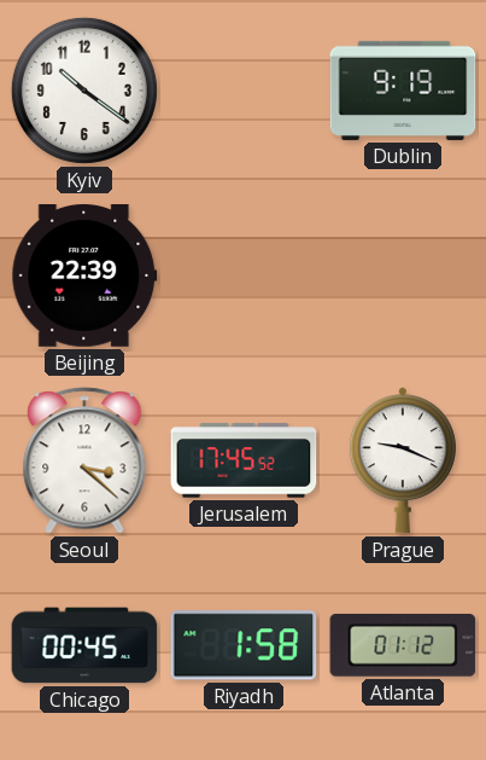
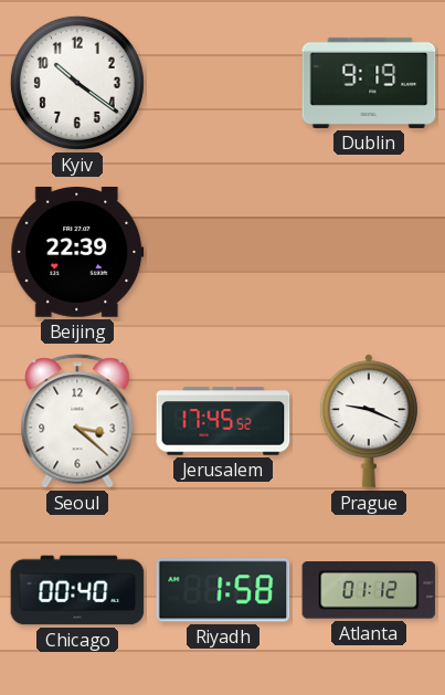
Chicago: 00:45 -> 00:40 (77, 590)
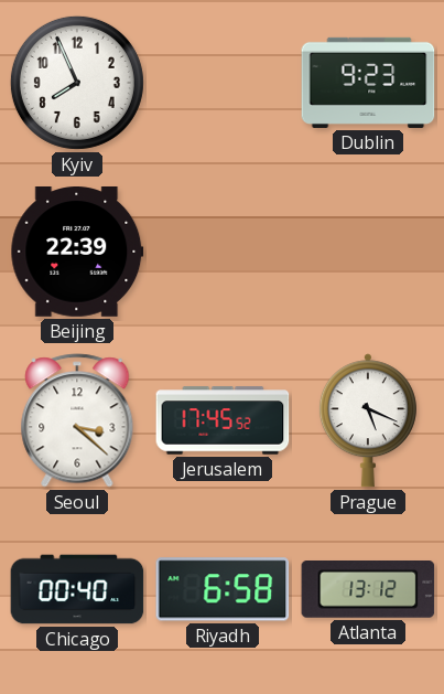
Kyiv: 10:21 -> 7:56 (77, 83)
Dublin: 9:19 -> 9:23 (368, 83)
Prague: 9:19 -> 5:19 (368, 420)
Riyadh: 1:58 -> 6:58 (223, 589)
Atlanta: 01:12 -> 13:12 (368, 590)
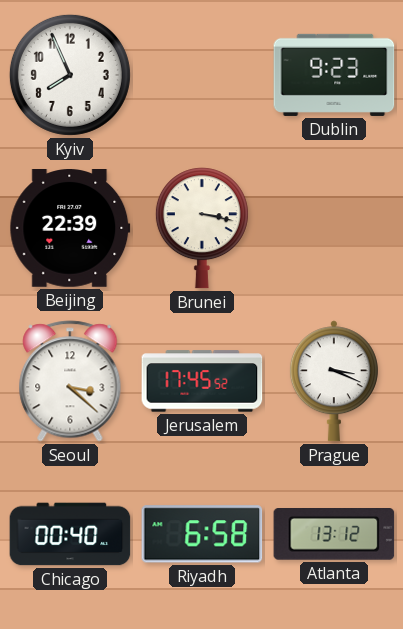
Brunei: none -> 3:17 (202, 228)
Prague: 5:19 -> 3:19 (334, 381)
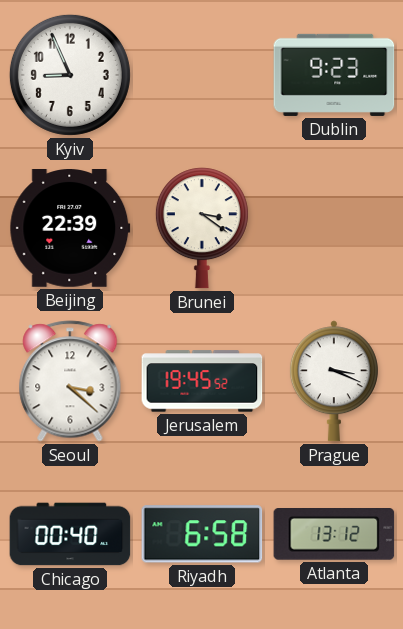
Kyiv: 7:56 -> 8:56 (70, 75)
Brunei: 3:17 -> 3:21 (202, 228)
Jerusalem: 17:45 -> 19:45 (202, 381)
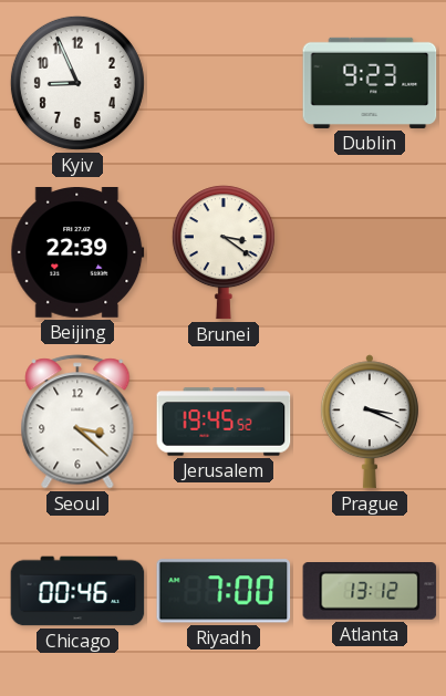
Chicago: 00:40 -> 00:46 (77, 591)
Riyadh: 6:58 -> 7:00 (224, 591)
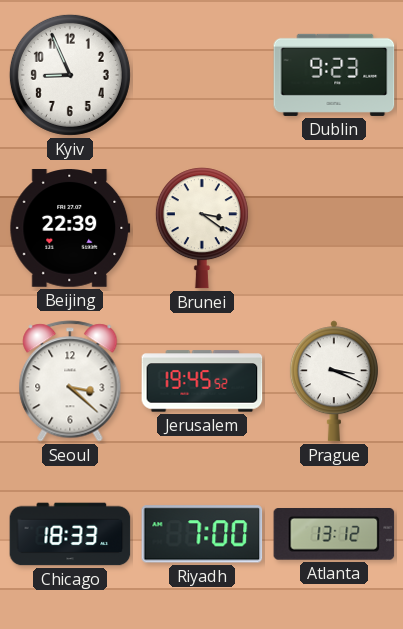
Chicago: 00:46 -> 18:33 (70, 534)
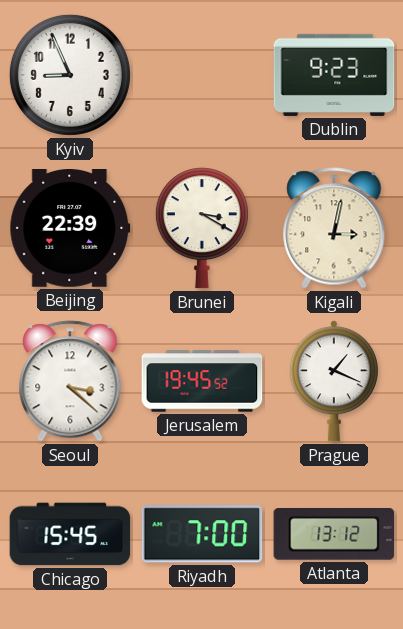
Brunei: 3:21 -> 3:20 (202, 228)
Kigali: none -> 3:02 (334, 228)
Prague: 3:19 -> 1:19 (334, 381)
Chicago: 18:33 -> 15:45 (70, 534)
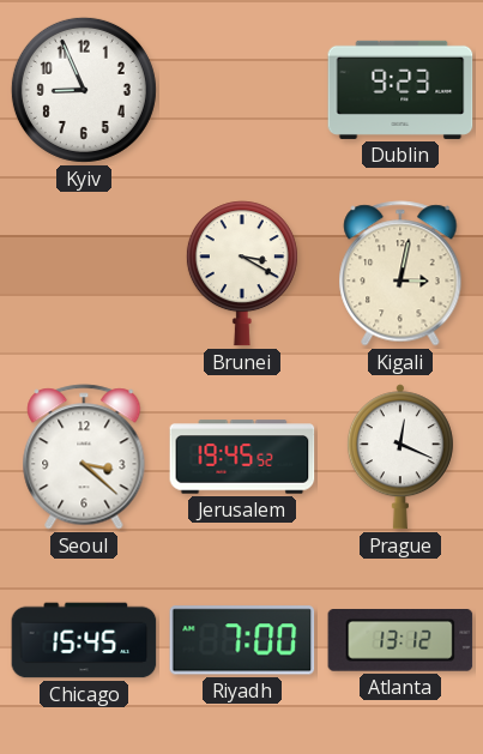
Beijing: 22:39 -> none (70, 229)
Prague: 1:19 -> 12:19 (400, 457)
